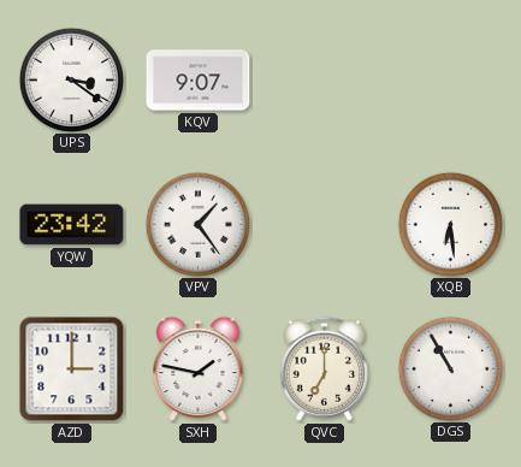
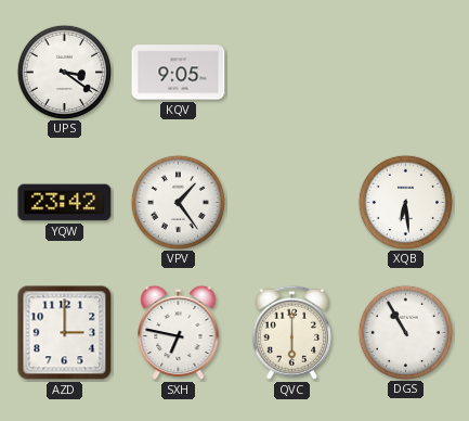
KQV: 9:07 -> 9:05 (179, 73)
SXH: 1:47 -> 6:47 (179, 333)
QVC: 7:00 -> 6:00 (291, 332)
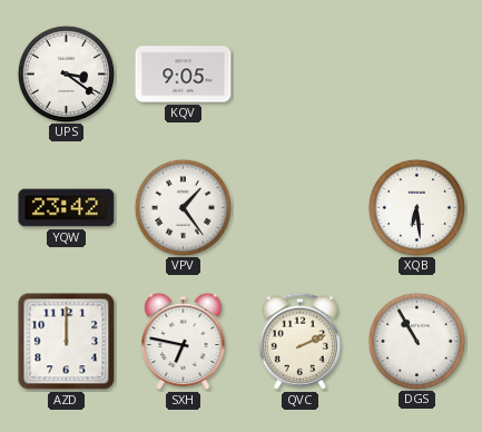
AZD: 3:00 -> 12:00 (67, 342)
QVC: 6:00 -> 2:11 (299, 341)
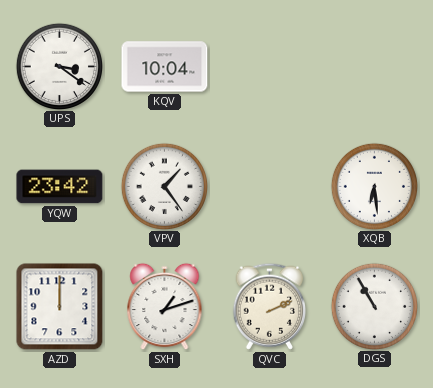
KQV: 9:05 -> 10:04 (165, 67)
SXH: 6:47 -> 1:12 (165, 307)
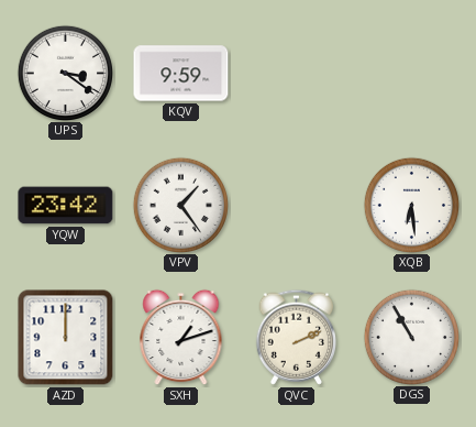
KQV: 10:04 -> 9:59 (181, 74)
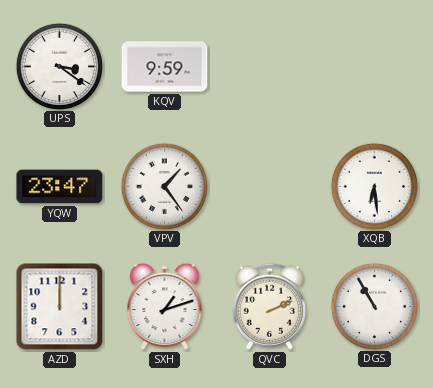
YQW: 23:42 -> 23:47 (60, 187)
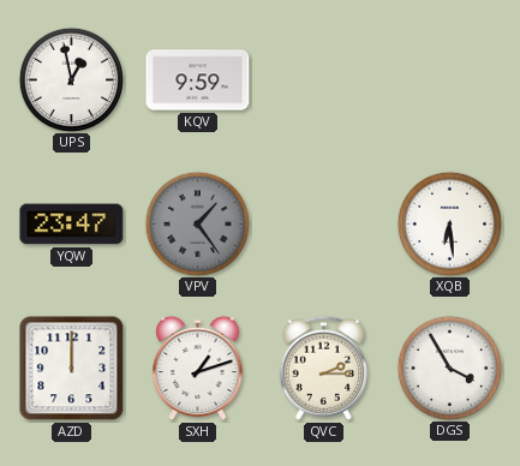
UPS: 3:21 -> 12:58 (71, 79)
VPV dial: white -> grey (197, 223)
QVC: 2:11 -> 2:15 (323, 368)
DGS: 10:55 -> 3:55 (449, 368)
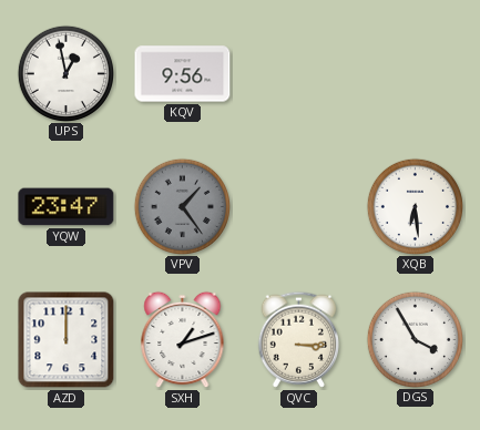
KQV: 9:59 -> 9:56 (183, 74)
QVC: 2:15 -> 3:15 (298, 339)
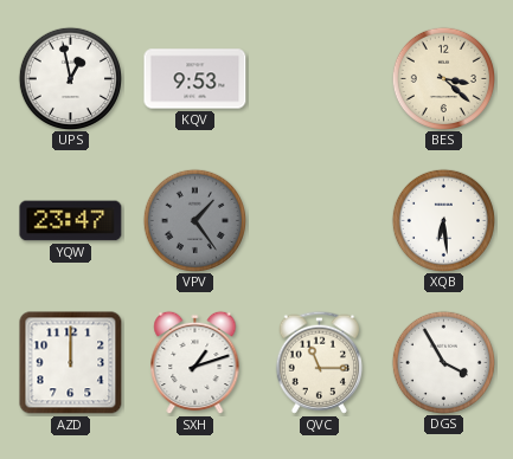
KQV: 9:56 -> 9:53 (195, 79)
BES: none -> 3:22 (443, 78)
QVC: 3:15 -> 11:15 (319, 362)
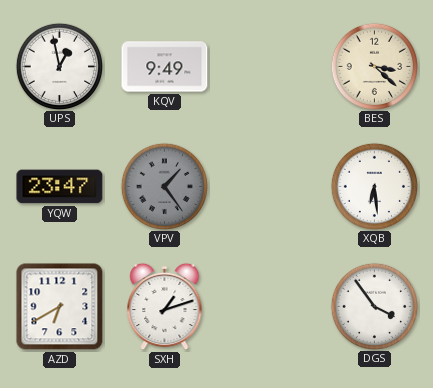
KQV: 9:53 -> 9:49 (165, 67)
AZD: 12:00 -> 6:40 (60, 307)
QVC: 11:15 -> none (319, 362)
DGS: 3:55 -> 3:54 (374, 306)
